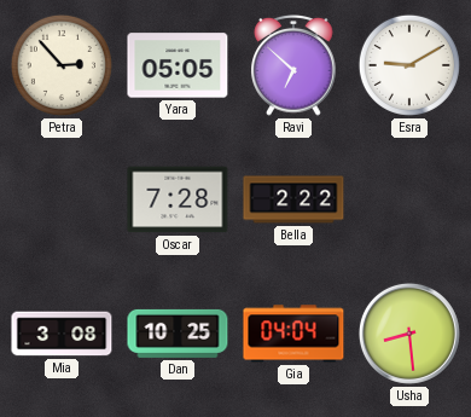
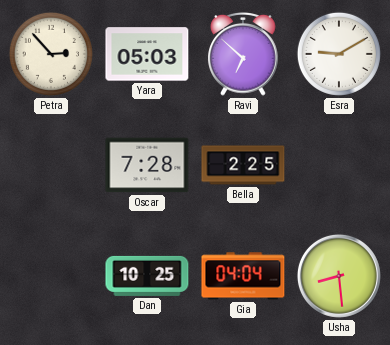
Yara: 05:05 -> 05:03 (147, 54)
Bella: 2:22 -> 2:25 (243, 165)
Mia: 3:08 -> none (62, 334)
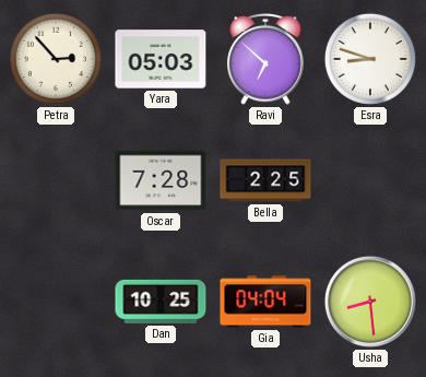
Esra: 9:10 -> 8:48 (370, 59)
